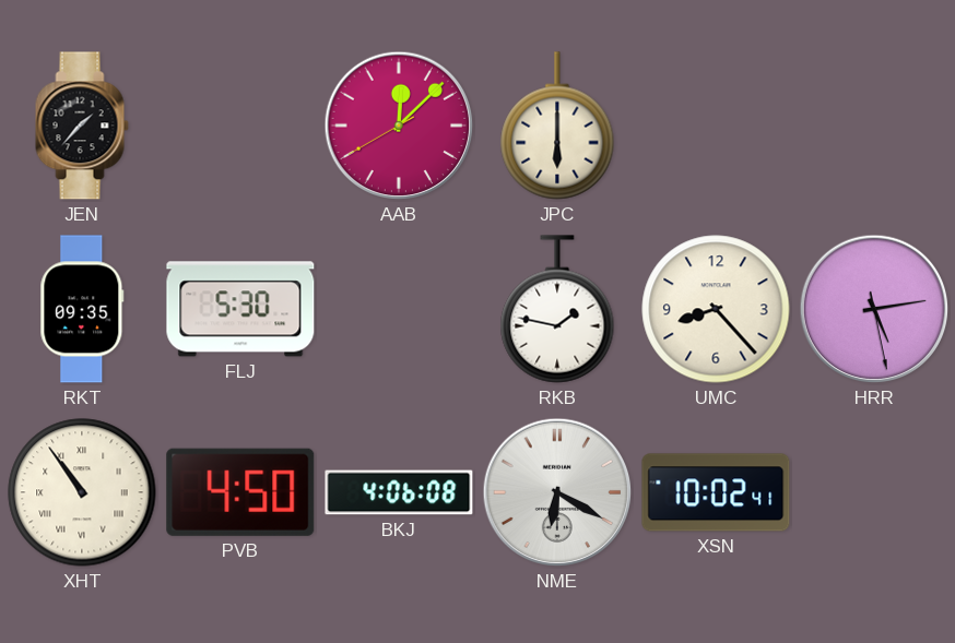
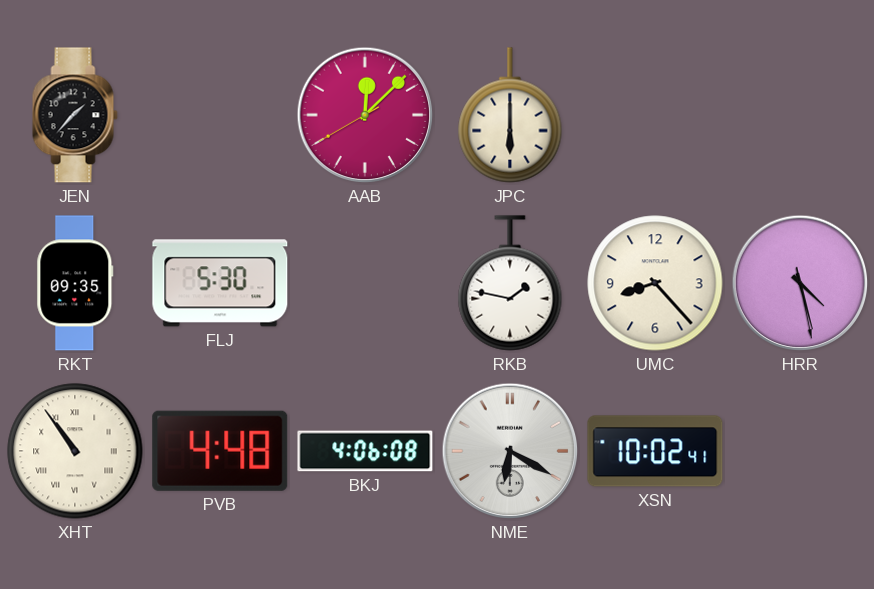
HRR: 5:13 -> 4:27 (800, 283)
PVB: 4:50 -> 4:48 (220, 451)
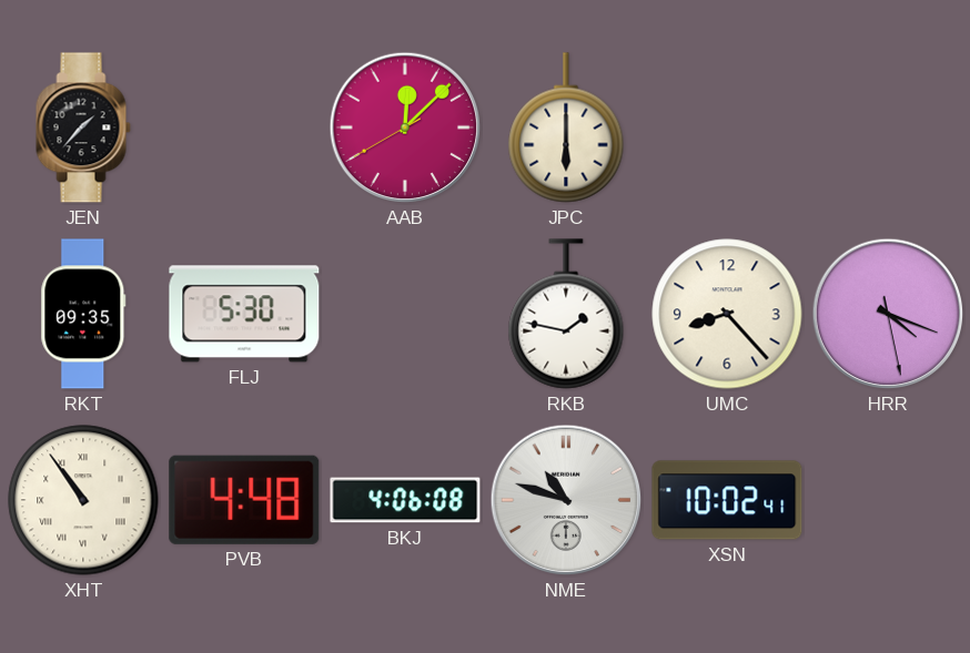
HRR: 4:27 -> 4:18 (888, 314)
NME: 6:20 -> 10:48 (566, 500)
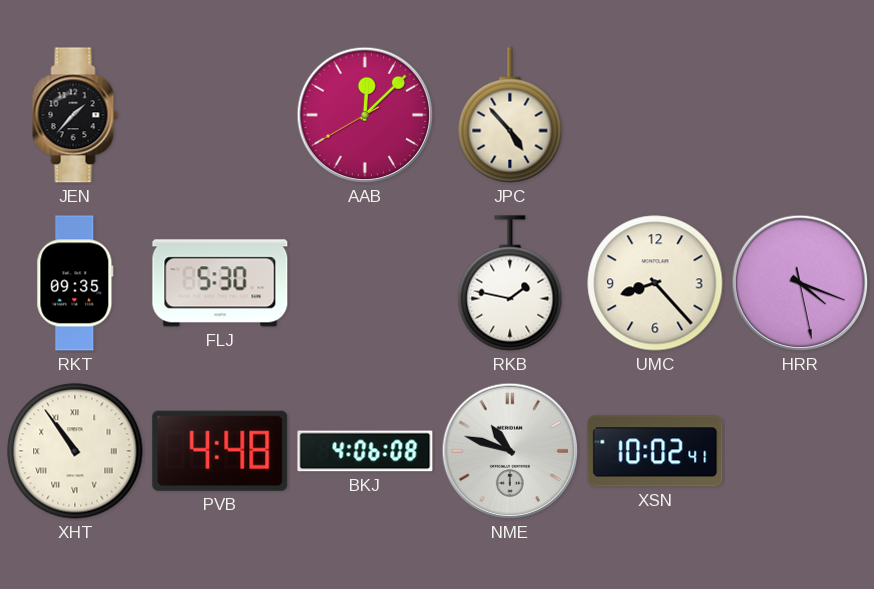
JPC: 6:00 -> 4:53 (510, 115)
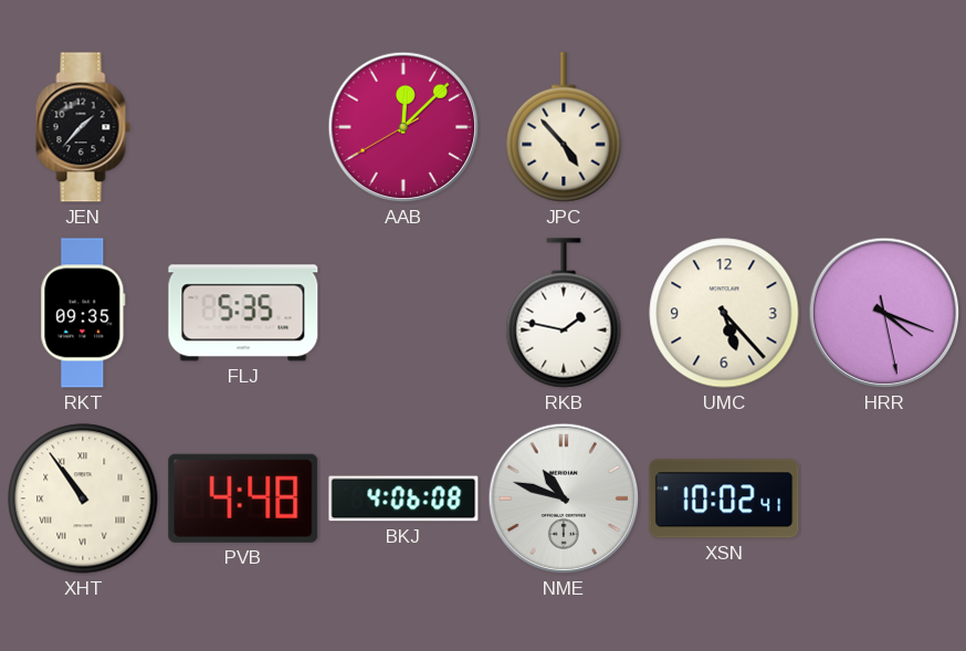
FLJ: 5:30 -> 5:35 (243, 313)
UMC: 8:23 -> 5:23 (724, 313)
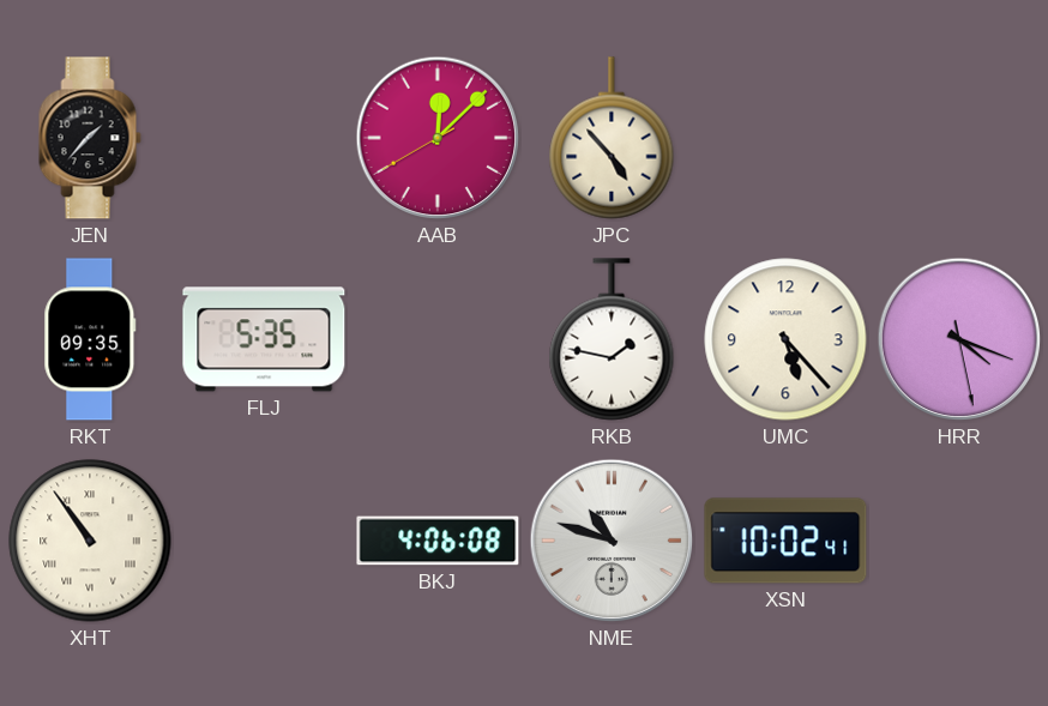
PVB: 4:48 -> none (243, 498)
